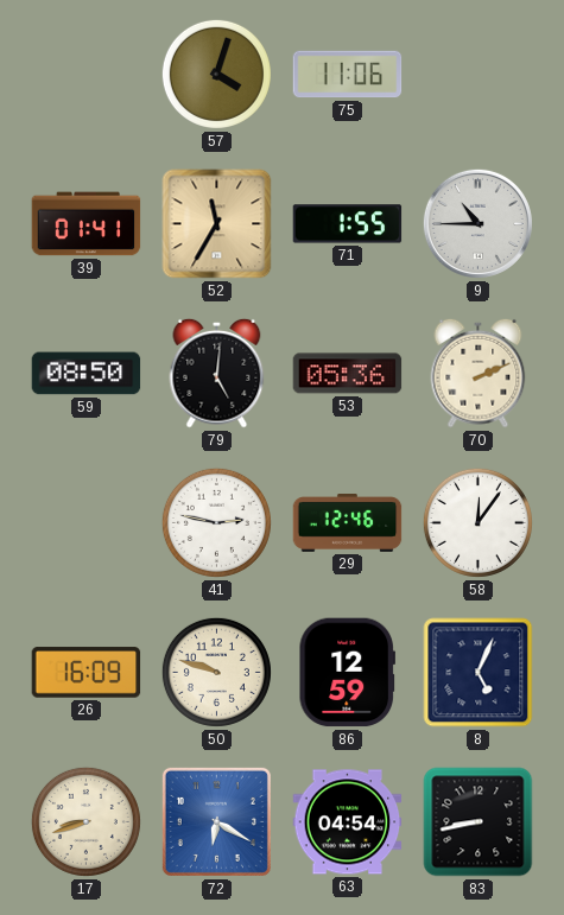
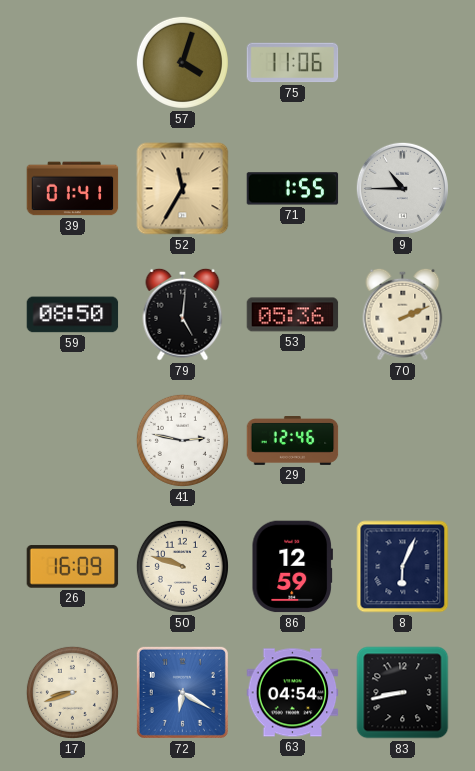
58: 12:06 -> none (477, 522)
8: 5:04 -> 6:04 (403, 567)
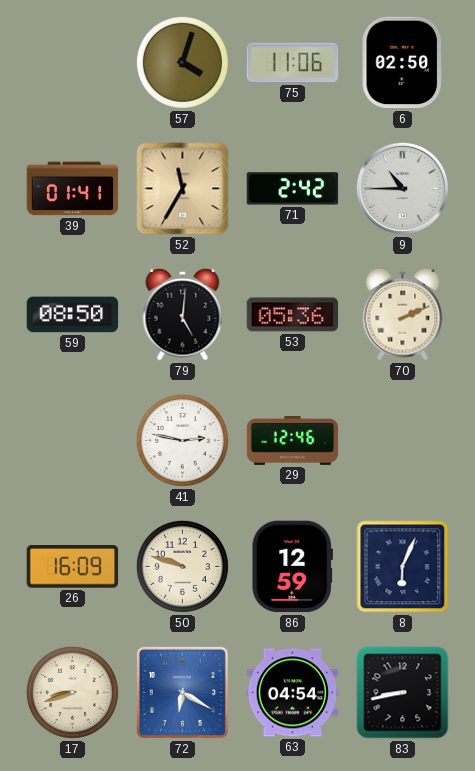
6: none -> 02:50 (402, 63)
71: 1:55 -> 2:42 (293, 189)
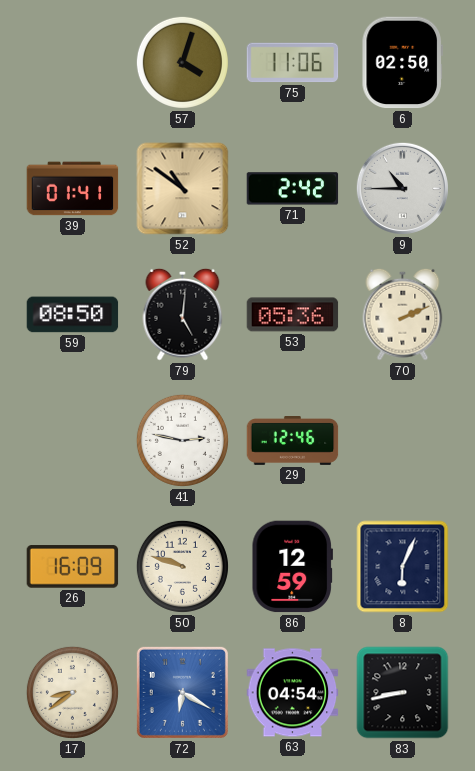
52: 11:35 -> 10:51 (183, 189)
17: 8:42 -> 8:39 (72, 692)
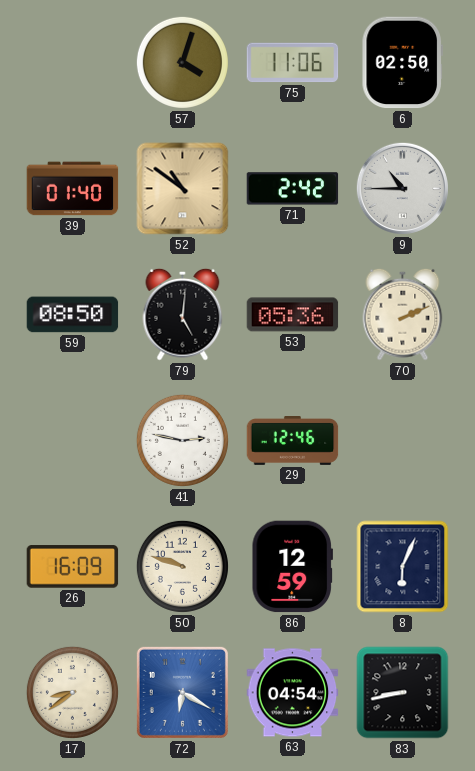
39: 01:41 -> 01:40 (73, 189)
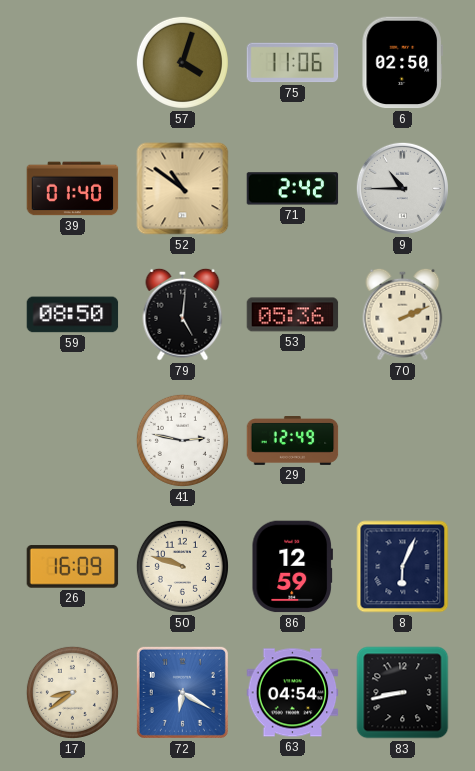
29: 12:46 -> 12:49 (293, 441)
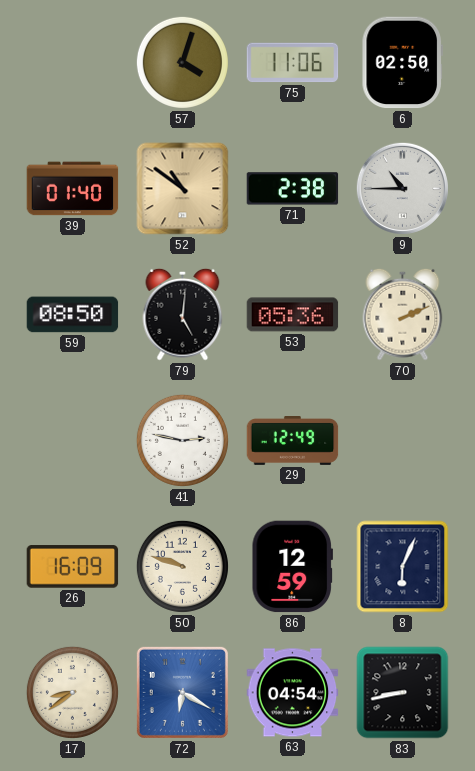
71: 2:42 -> 2:38 (293, 189)
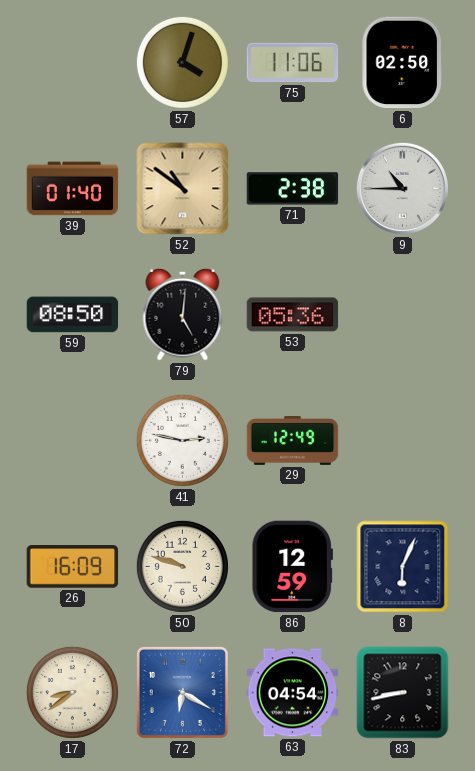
70: 2:11 -> none (403, 314)
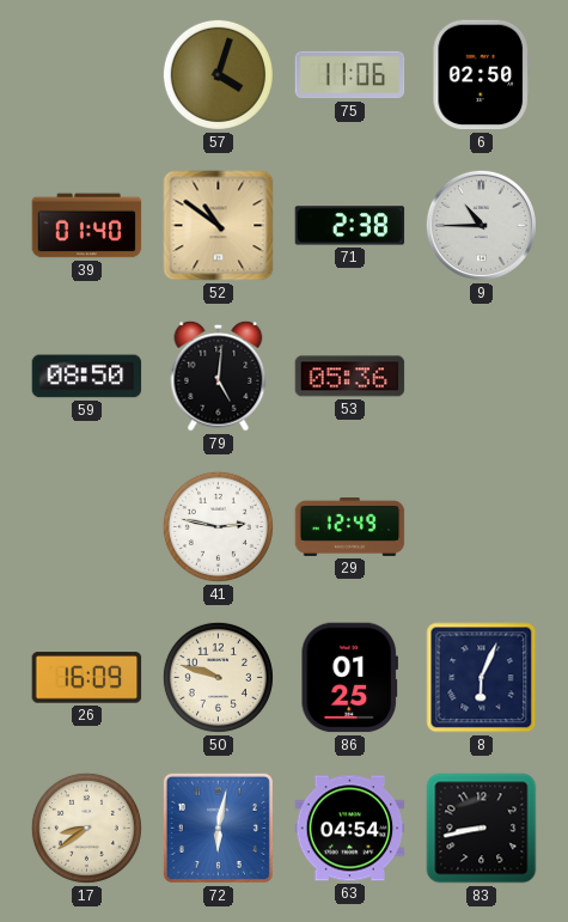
86: 12:59 -> 01:25 (349, 678)
72: 6:20 -> 6:02 (218, 828)
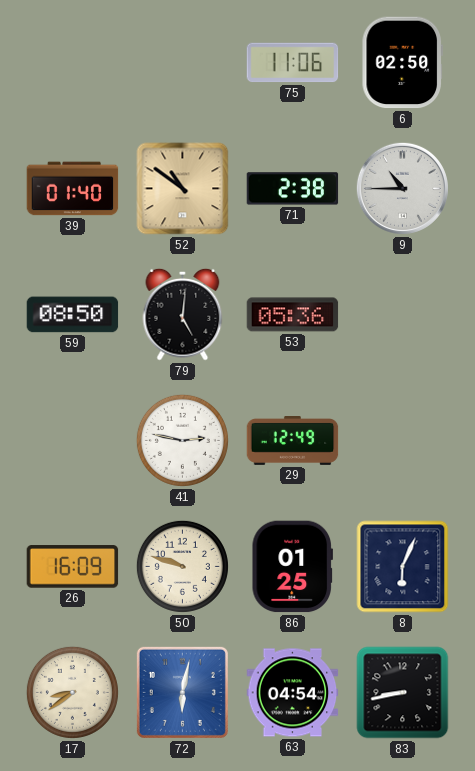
57: 4:03 -> none (218, 74)
